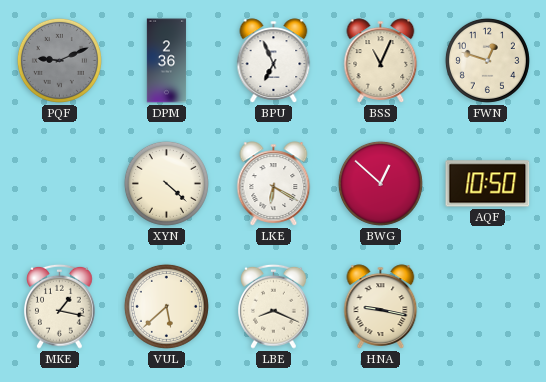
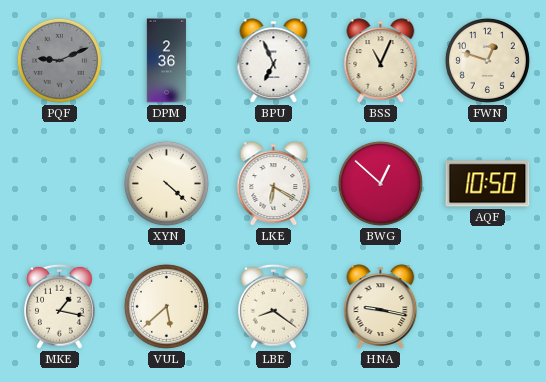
LBE: 8:19 -> 8:21 (274, 306)
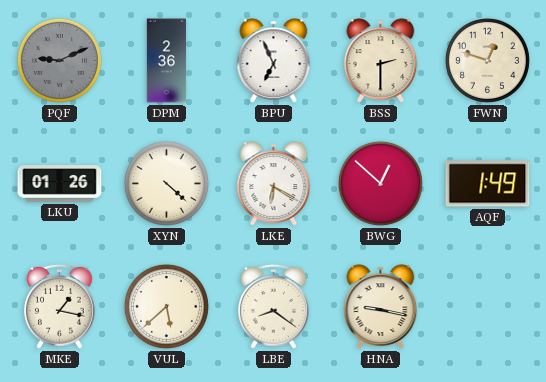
BSS: 11:04 -> 2:30 (381, 61)
LKU: none -> 01:26 (60, 184)
AQF: 10:50 -> 1:49 (488, 184)
